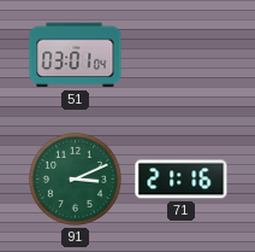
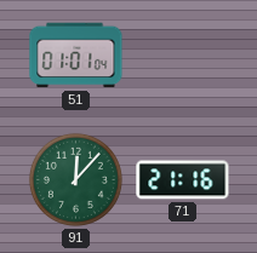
51: 03:01 -> 01:01 (76, 56)
91: 3:11 -> 12:07 (75, 179)
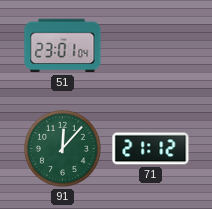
51: 01:01 -> 23:01 (63, 46)
71: 21:16 -> 21:12 (151, 149)
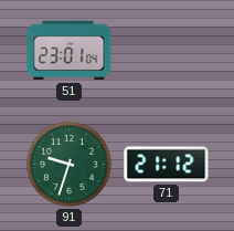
91: 12:07 -> 9:33 (68, 164)
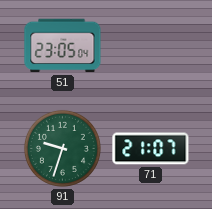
51: 23:01 -> 23:05 (63, 46)
71: 21:12 -> 21:07 (151, 149)
